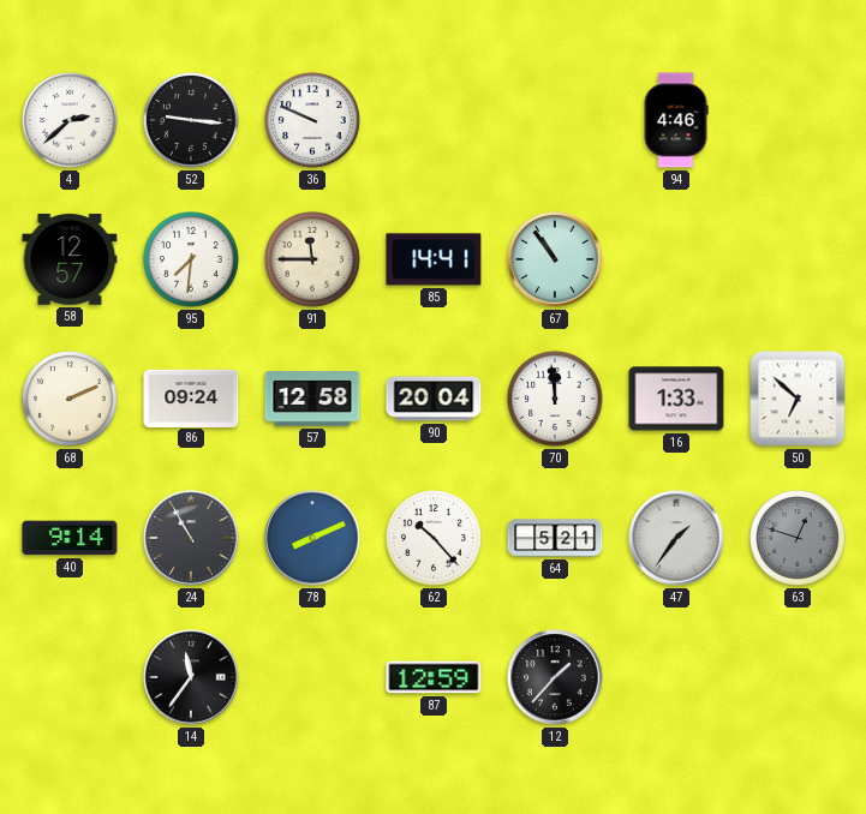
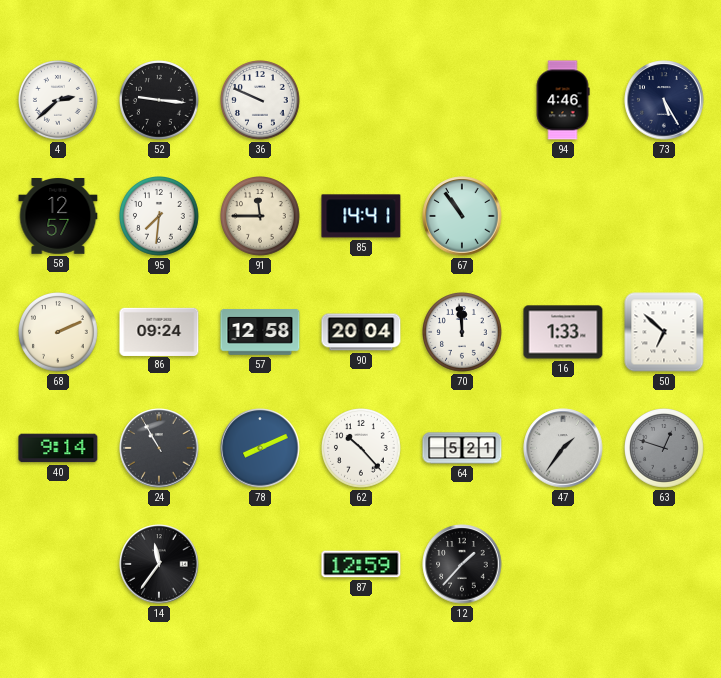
73: none -> 5:25 (664, 100)
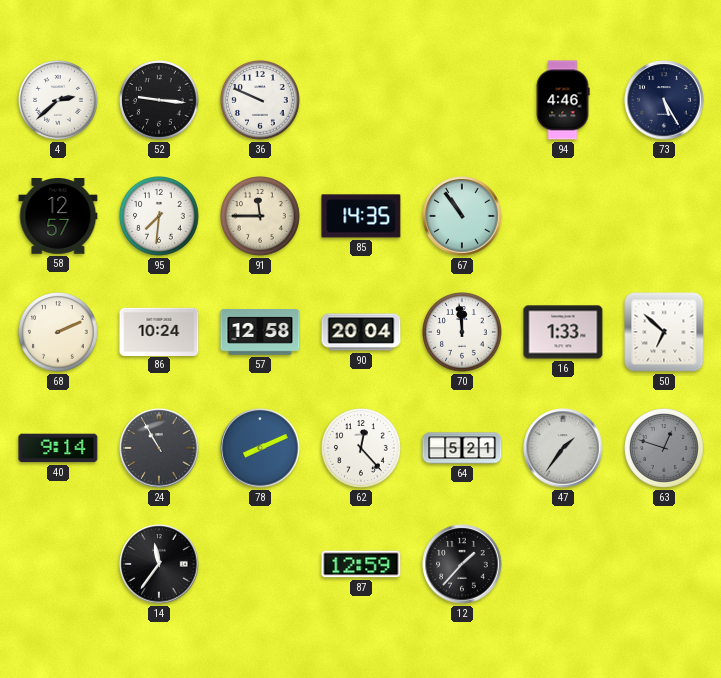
85: 14:41 -> 14:35 (361, 216)
86: 09:24 -> 10:24 (159, 331)
62: 10:23 -> 12:23 (362, 449)
